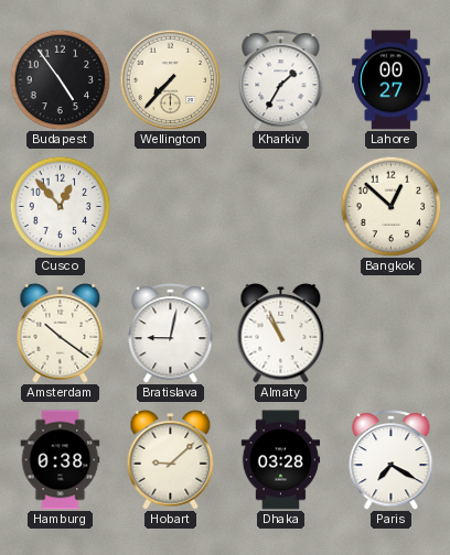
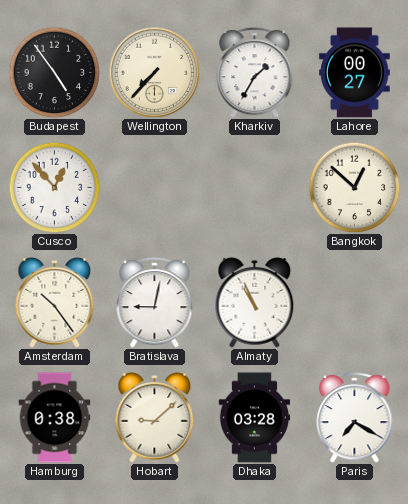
Amsterdam: 10:21 -> 10:24 (55, 302)
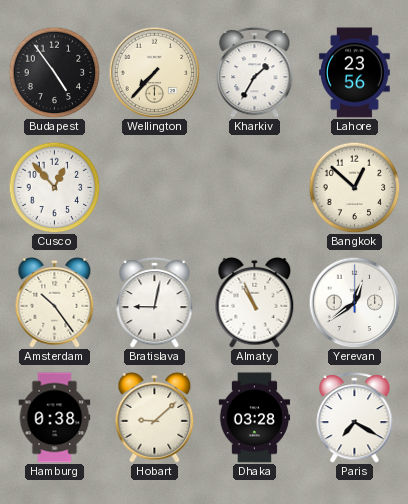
Lahore: 00:27 -> 23:56 (355, 73)
Yerevan: none -> 12:39 (354, 302)
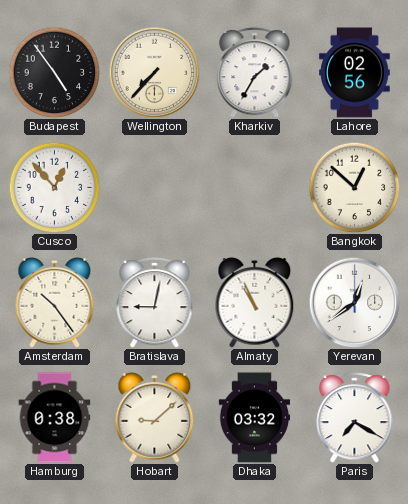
Lahore: 23:56 -> 02:56 (355, 73)
Dhaka: 03:28 -> 03:32 (255, 418)
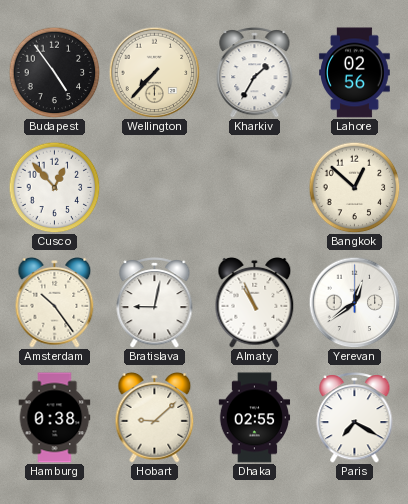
Dhaka: 03:32 -> 02:55 (255, 418)
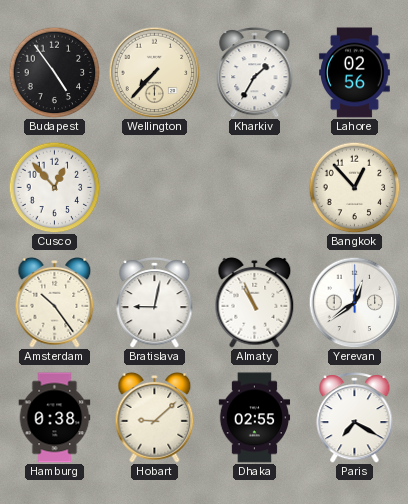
Bangkok: 12:52 -> 12:53 (354, 187)
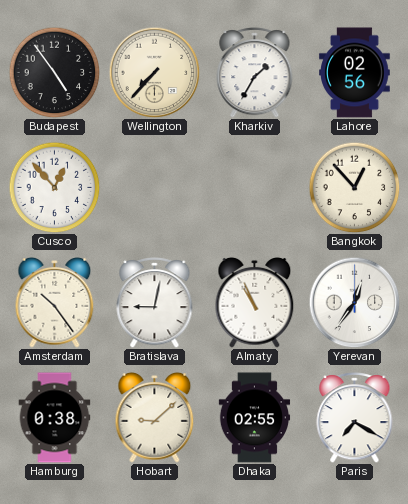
Yerevan: 12:39 -> 12:36 (354, 302)
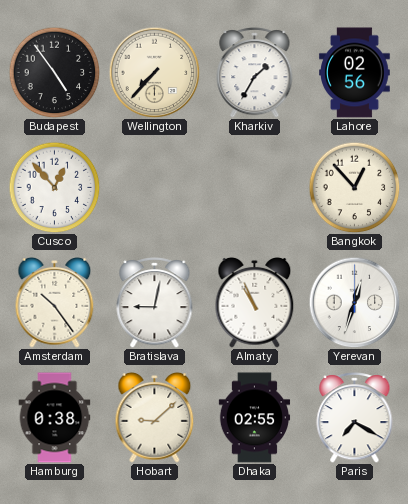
Yerevan: 12:36 -> 12:33 (354, 302)
